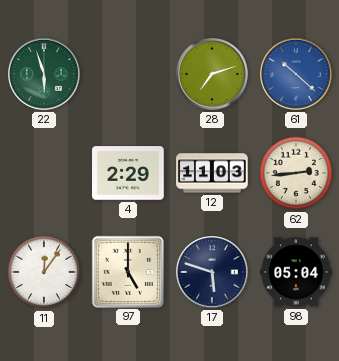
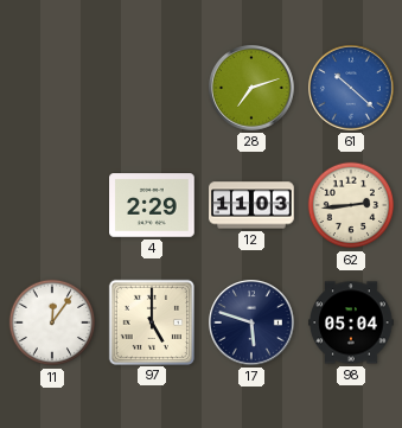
22: 5:57 -> none (45, 75)
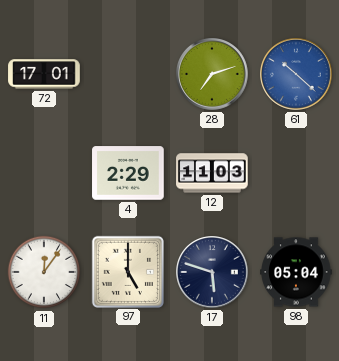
72: none -> 17:01 (44, 74)
62: 2:44 -> none (351, 205)
